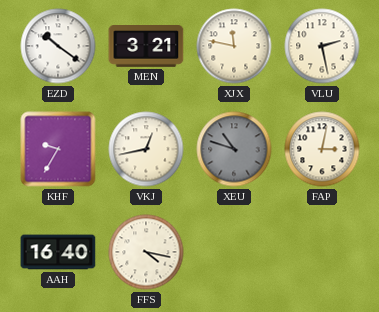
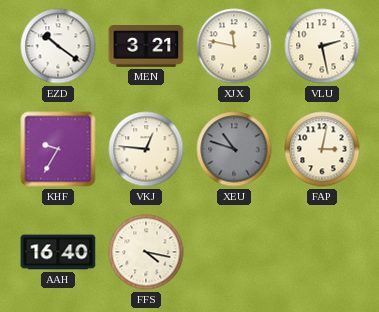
VKJ: 12:43 -> 12:46 (146, 149)
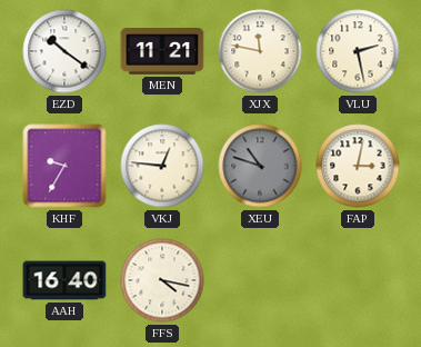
MEN: 3:21 -> 11:21 (162, 52)
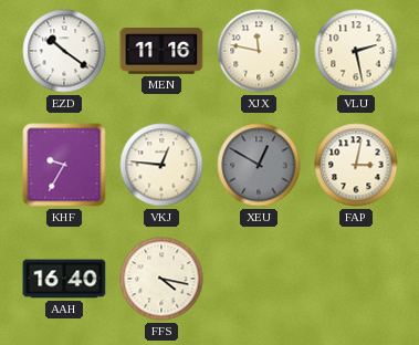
MEN: 11:21 -> 11:16 (161, 52)
XEU: 10:48 -> 12:50 (259, 165)
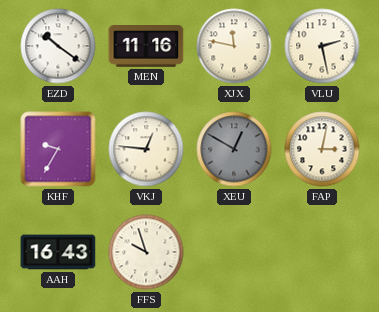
AAH: 16:40 -> 16:43 (58, 252)
FFS: 4:17 -> 9:57 (146, 252)
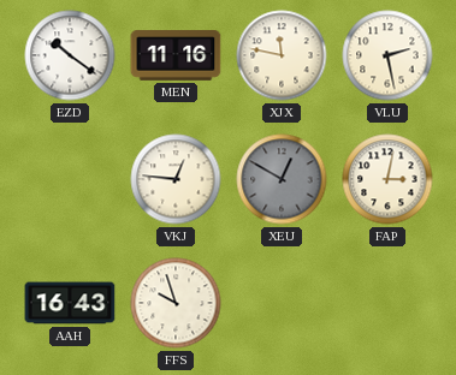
KHF: 9:35 -> none (58, 149)
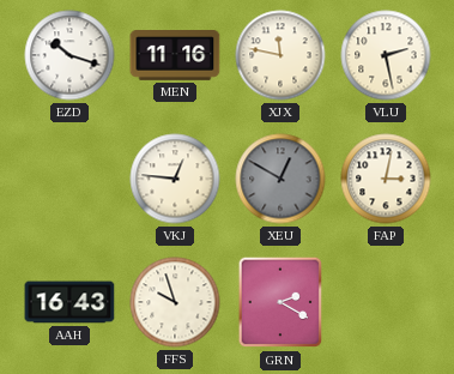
EZD: 10:21 -> 10:18 (69, 55)
GRN: none -> 2:20 (280, 302)
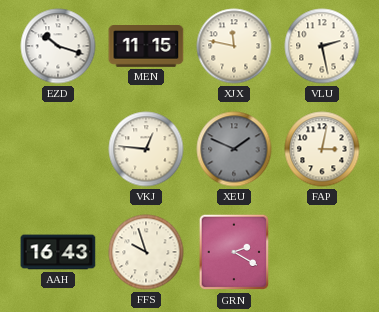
MEN: 11:16 -> 11:15 (146, 47)
XEU: 12:50 -> 1:49 (234, 149)
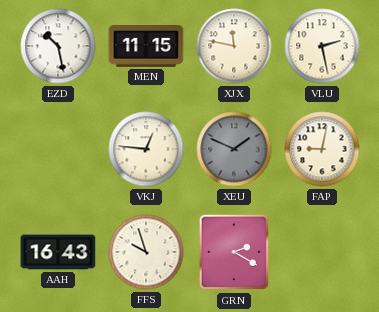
EZD: 10:18 -> 10:28 (58, 46)
FAP: 3:02 -> 9:02 (322, 149)
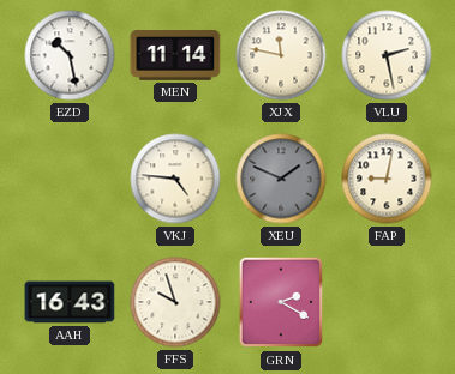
MEN: 11:15 -> 11:14 (175, 56)
VKJ: 12:46 -> 4:46 (175, 179)
